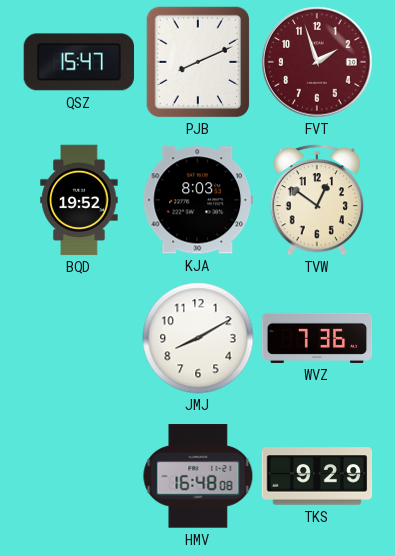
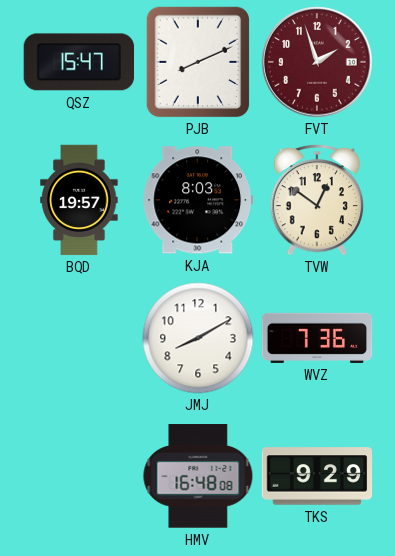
BQD: 19:52 -> 19:57 (79, 200)
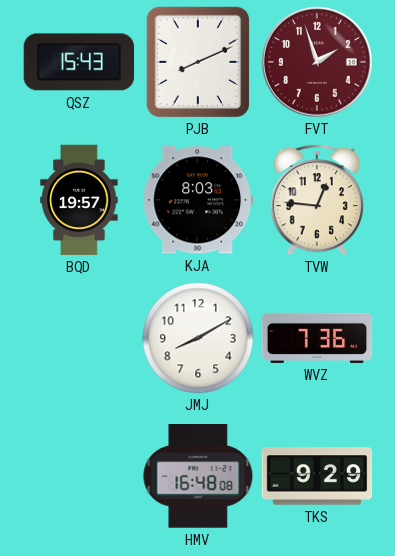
QSZ: 15:47 -> 15:43 (78, 62)
TVW: 12:51 -> 12:46 (317, 200)
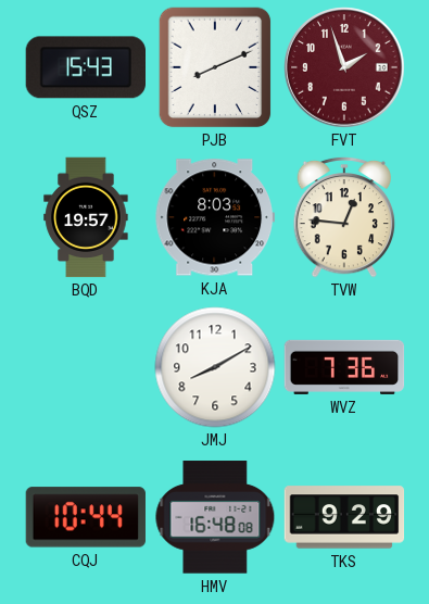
CQJ: none -> 10:44 (86, 517)
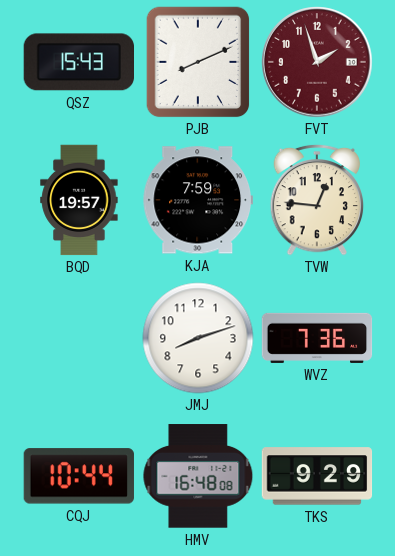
KJA: 8:03 -> 7:59 (197, 200)
JMJ: 8:10 -> 8:12 (198, 338)
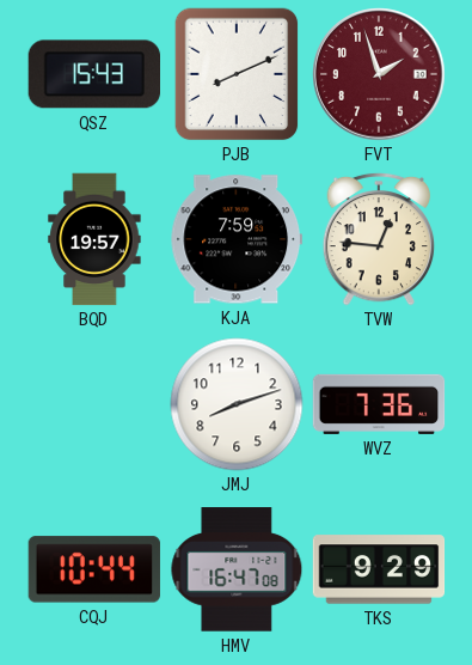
HMV: 16:48 -> 16:47 (237, 569)
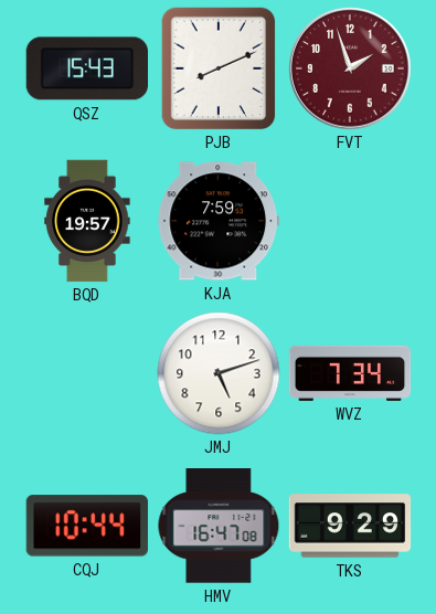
TVW: 12:46 -> none (379, 239)
JMJ: 8:12 -> 5:12 (219, 373)
WVZ: 7:36 -> 7:34 (350, 373)
